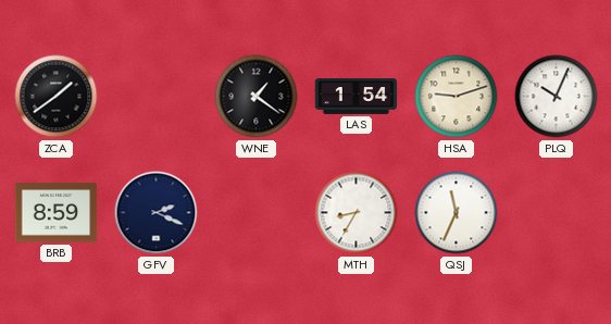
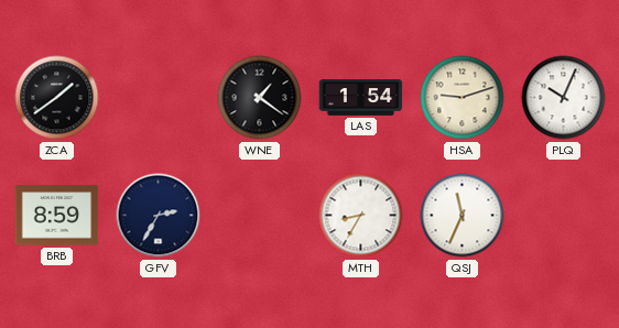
GFV: 2:19 -> 2:35 (159, 216)
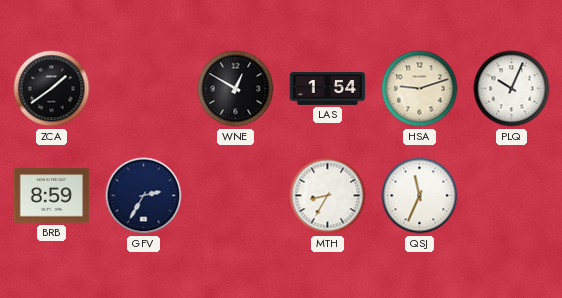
WNE: 1:21 -> 12:50 (236, 89)
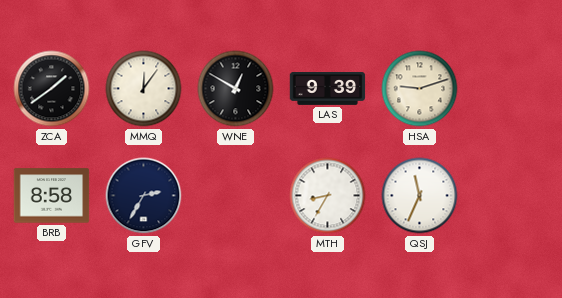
MMQ: none -> 12:06 (144, 89)
LAS: 1:54 -> 9:39 (328, 89)
PLQ: 10:04 -> none (512, 89)
BRB: 8:59 -> 8:58 (52, 196)
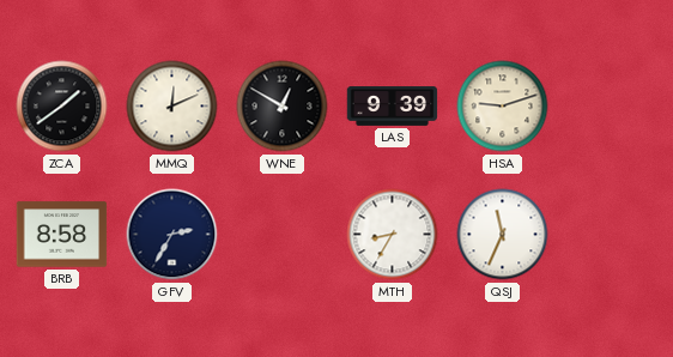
MMQ: 12:06 -> 12:11 (172, 107)
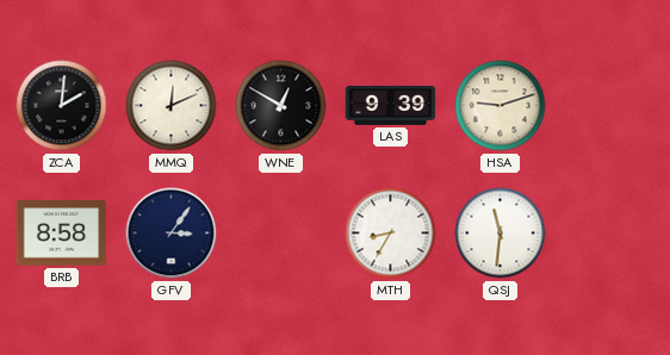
ZCA: 1:39 -> 2:01 (62, 106)
GFV: 2:35 -> 3:06 (172, 233)
QSJ: 11:34 -> 11:31 (501, 233)
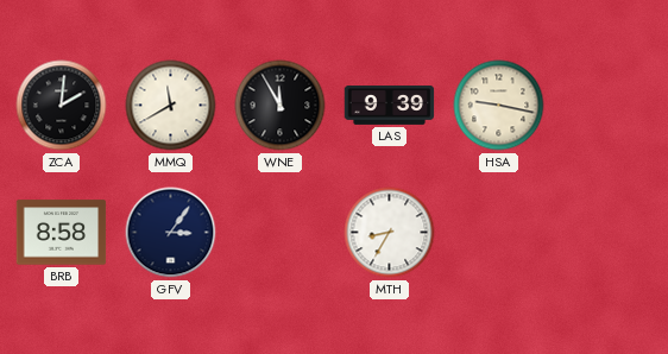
MMQ: 12:11 -> 11:40 (171, 106)
WNE: 12:50 -> 11:55 (281, 106)
HSA: 9:12 -> 9:17 (499, 106)
QSJ: 11:31 -> none (501, 233)
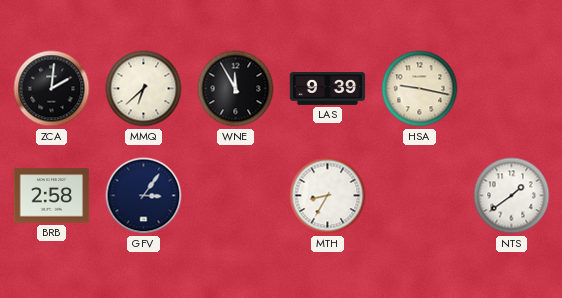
MMQ: 11:40 -> 6:38 (144, 89)
BRB: 8:58 -> 2:58 (52, 196)
NTS: none -> 1:39 (512, 196)
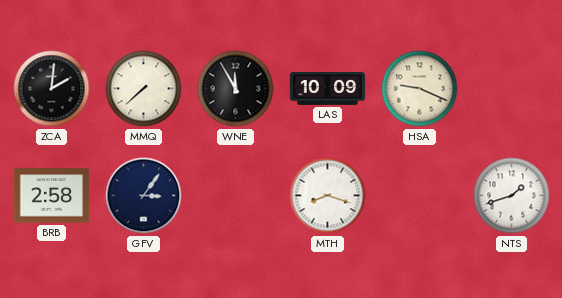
MMQ: 6:38 -> 7:38 (144, 89)
LAS: 9:39 -> 10:09 (328, 89)
HSA: 9:17 -> 9:19 (420, 89)
MTH: 8:35 -> 8:18 (328, 196)
NTS: 1:39 -> 1:42 (512, 196)
